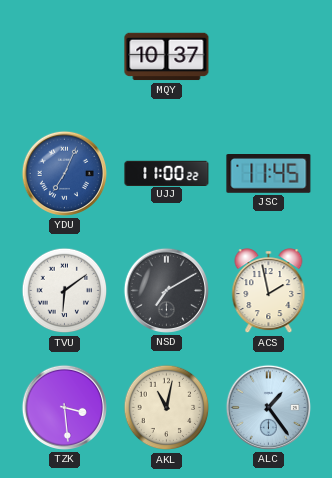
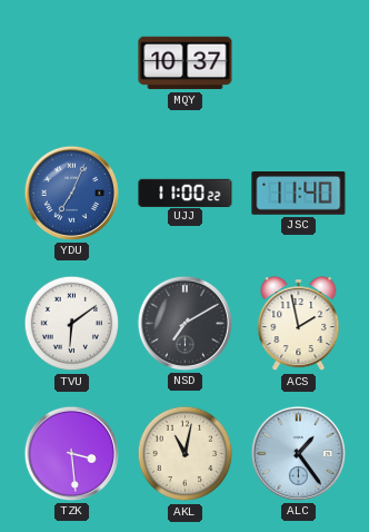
JSC: 11:45 -> 11:40 (299, 194)
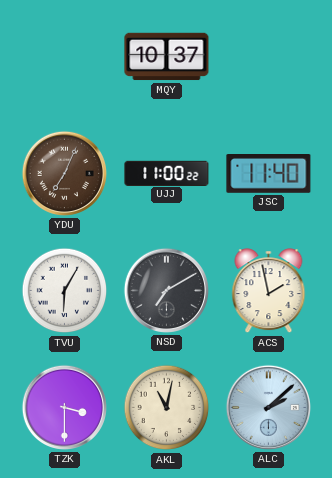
YDU dial: blue -> brown (64, 173)
TVU: 6:09 -> 6:05 (65, 291)
TZK: 3:29 -> 3:30 (64, 407)
ALC: 1:24 -> 2:08 (268, 407)
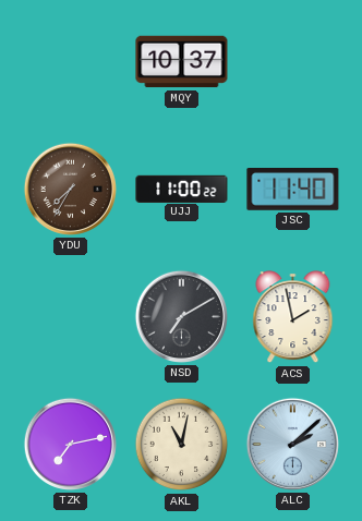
YDU: 7:04 -> 7:35 (70, 189)
TVU: 6:05 -> none (65, 291)
TZK: 3:30 -> 7:13 (70, 444)
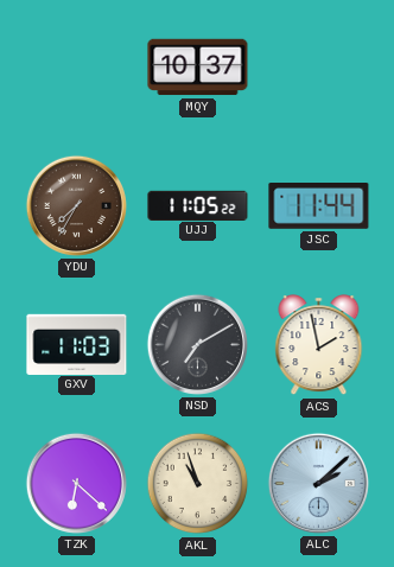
UJJ: 11:00 -> 11:05 (198, 205)
JSC: 11:40 -> 11:44 (319, 206)
GXV: none -> 11:03 (77, 344)
TZK: 7:13 -> 6:22 (76, 483)
AKL: 11:02 -> 10:57 (198, 484)
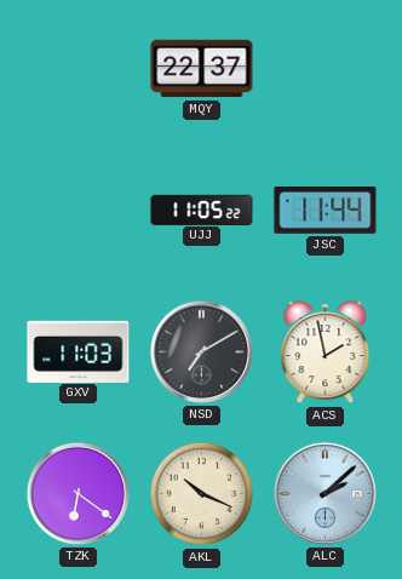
MQY: 10:37 -> 22:37 (202, 69)
YDU: 7:35 -> none (76, 205)
TZK: 6:22 -> 6:21 (77, 493)
AKL: 10:57 -> 10:19 (202, 494)
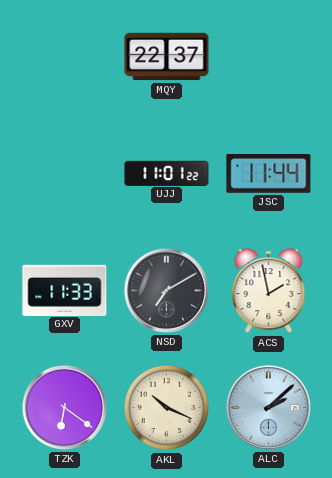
UJJ: 11:05 -> 11:01 (167, 173)
GXV: 11:03 -> 11:33 (65, 290)
